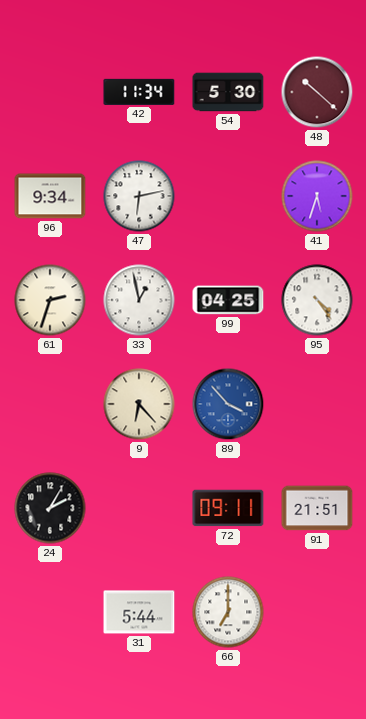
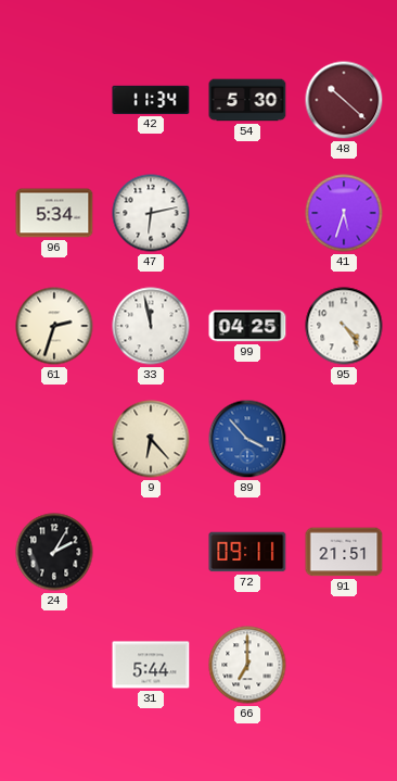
96: 9:34 -> 5:34 (54, 213)
33: 12:58 -> 11:58 (151, 326)
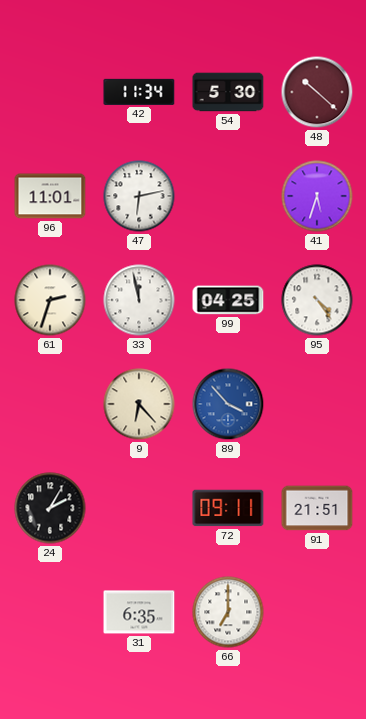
96: 5:34 -> 11:01 (50, 196)
31: 5:44 -> 6:35 (139, 612)
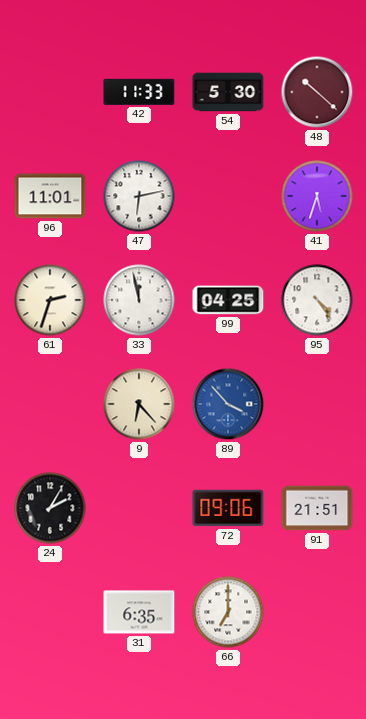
42: 11:34 -> 11:33 (139, 92)
72: 09:11 -> 09:06 (228, 508)
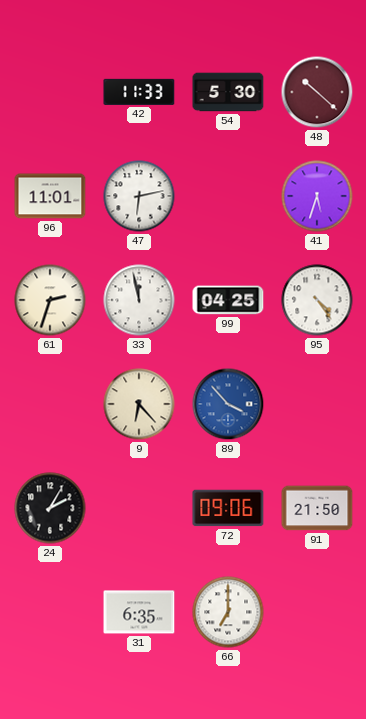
91: 21:51 -> 21:50 (317, 508)
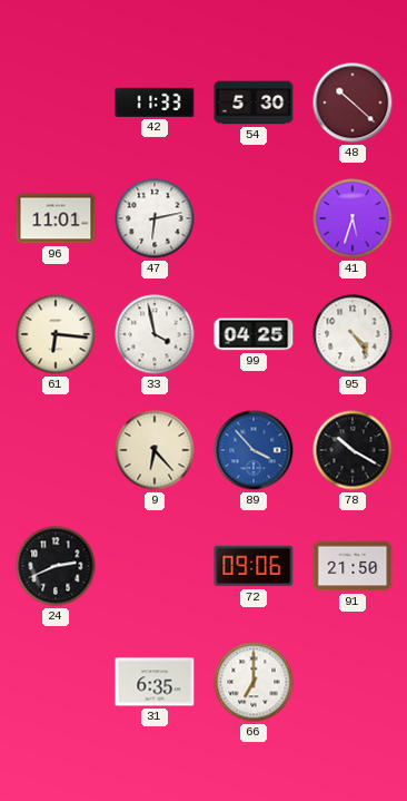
61: 2:33 -> 6:16 (56, 334)
33: 11:58 -> 3:58 (155, 334)
78: none -> 10:20 (353, 450)
24: 2:05 -> 2:41 (56, 566)
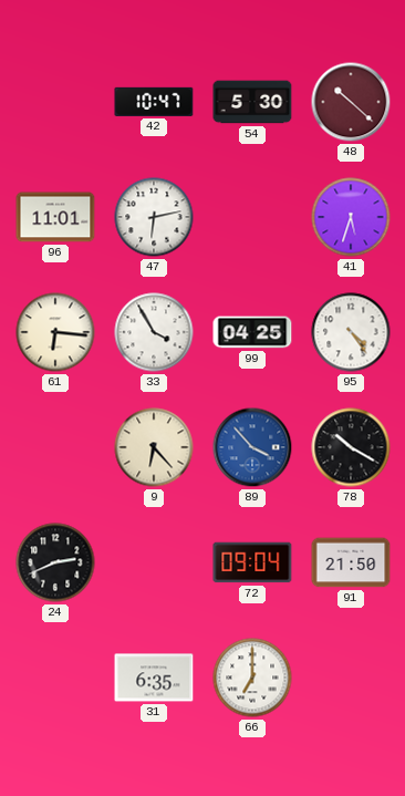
42: 11:33 -> 10:47 (154, 102)
33: 3:58 -> 3:55 (154, 332)
72: 09:06 -> 09:04 (252, 562)
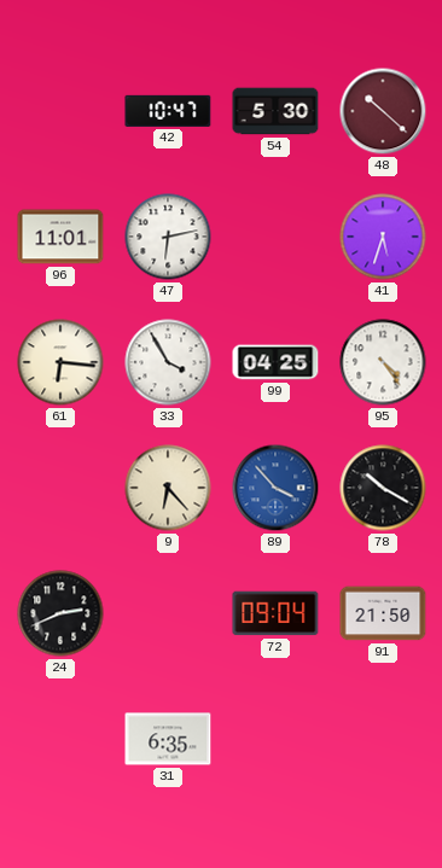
66: 7:00 -> none (252, 678)
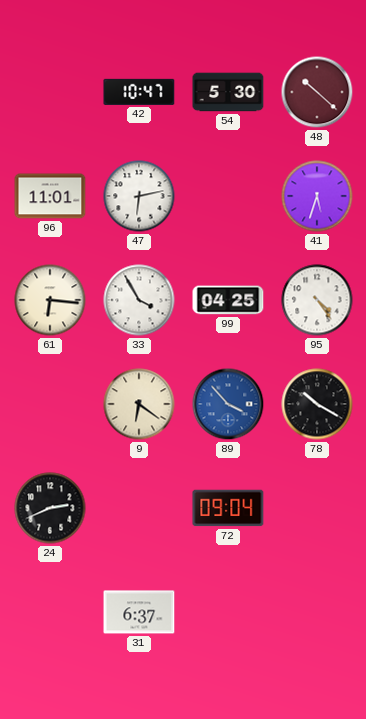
9: 6:23 -> 6:21 (139, 404)
91: 21:50 -> none (383, 613)
31: 6:35 -> 6:37 (139, 612)
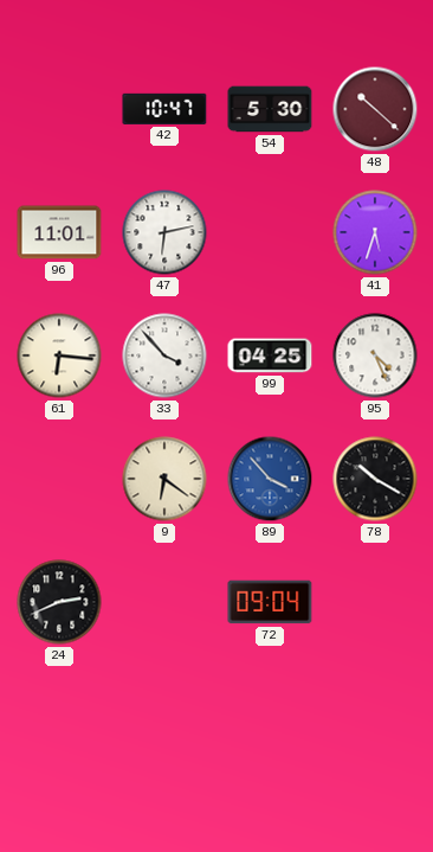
33: 3:55 -> 3:53 (164, 355)
95: 4:24 -> 4:26 (375, 355)
31: 6:37 -> none (139, 612)
